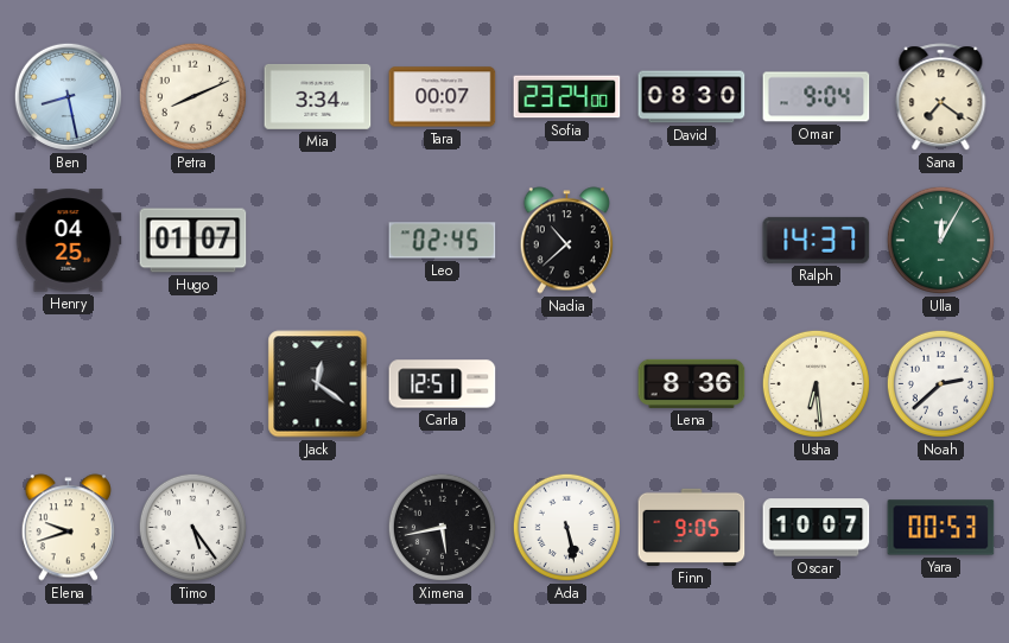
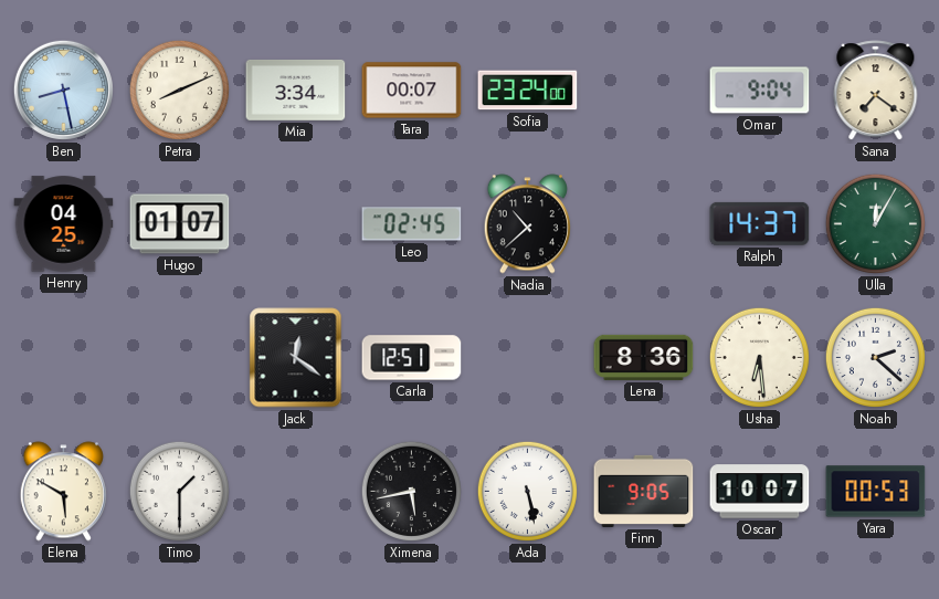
David: 08:30 -> none (692, 97)
Noah: 2:38 -> 2:22 (875, 357)
Elena: 9:42 -> 5:50 (63, 492)
Timo: 5:24 -> 1:30 (179, 491)
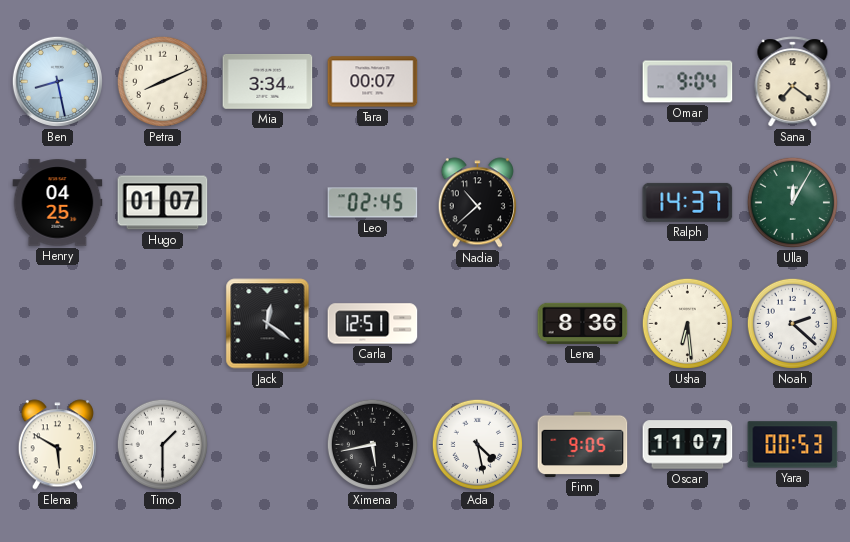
Sofia: 23:24 -> none (528, 91)
Ada: 5:28 -> 4:28 (477, 444)
Oscar: 10:07 -> 11:07 (688, 445)
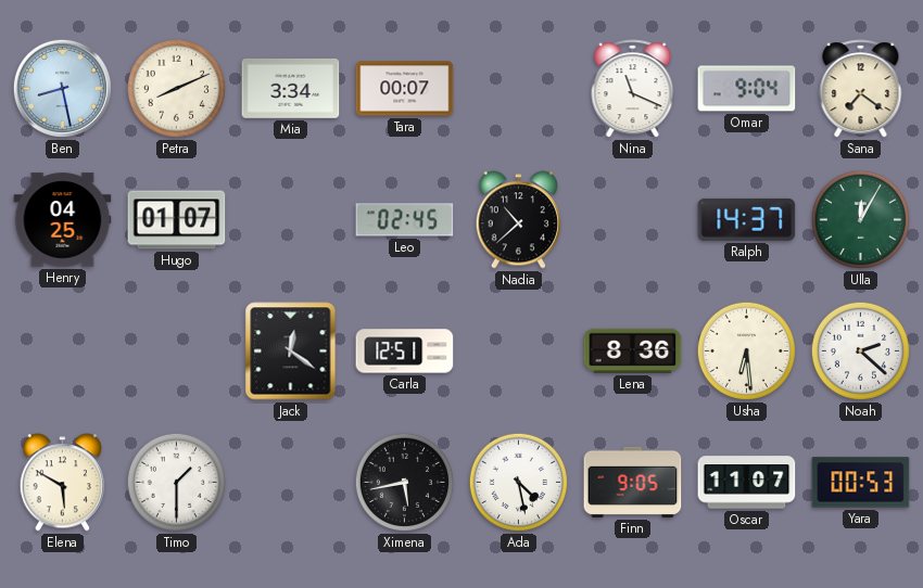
Nina: none -> 11:19 (633, 89)
